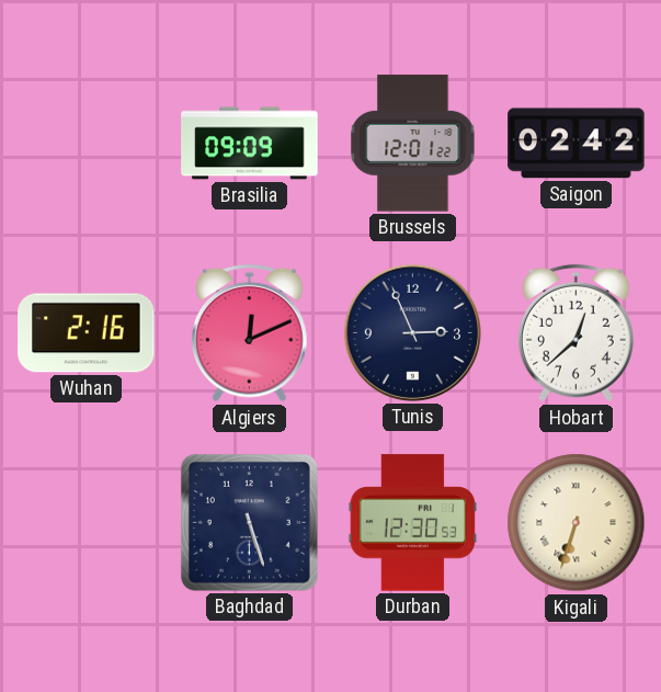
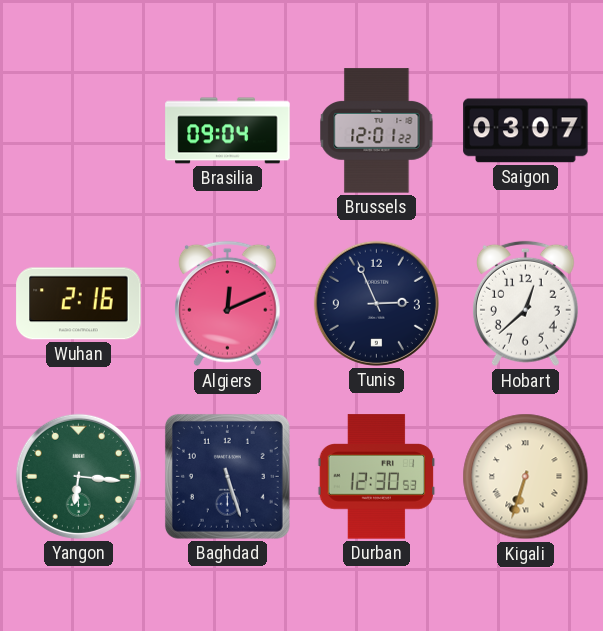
Brasilia: 09:09 -> 09:04 (228, 131)
Saigon: 02:42 -> 03:07 (526, 131)
Yangon: none -> 6:16 (78, 476)
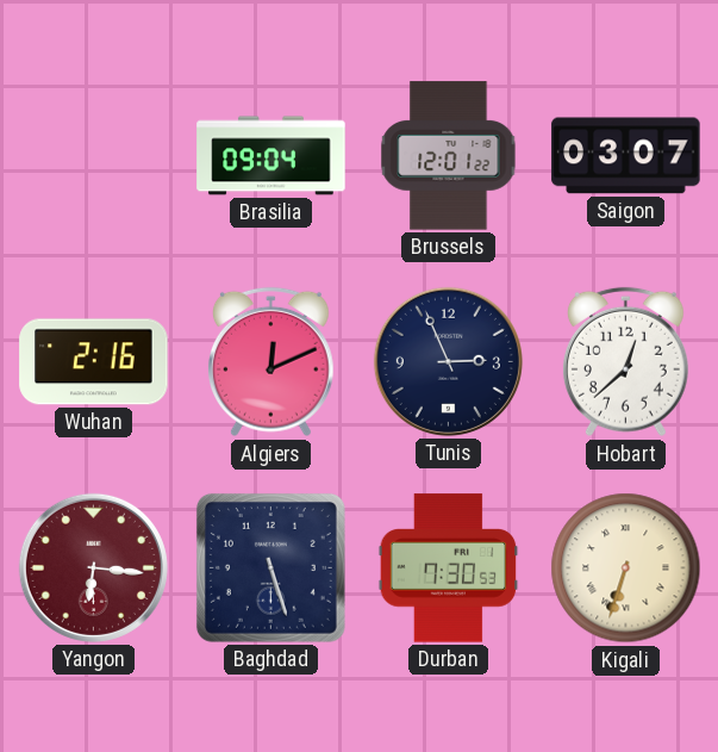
Yangon dial: green -> burgundy (93, 567)
Durban: 12:30 -> 7:30 (449, 568)
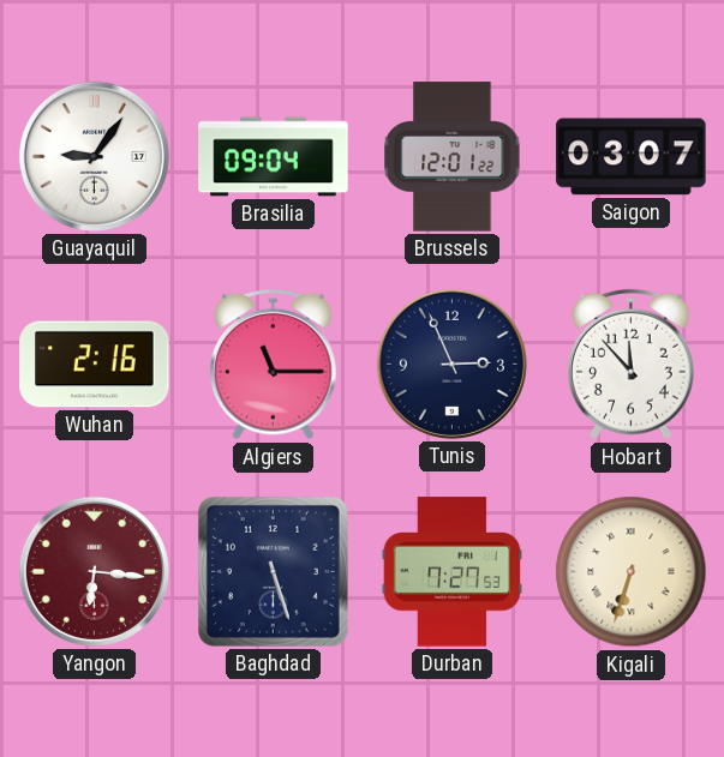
Guayaquil: none -> 9:06 (94, 156)
Algiers: 12:11 -> 11:15 (273, 365)
Hobart: 12:38 -> 11:53 (630, 365)
Durban: 7:30 -> 7:27 (453, 572)
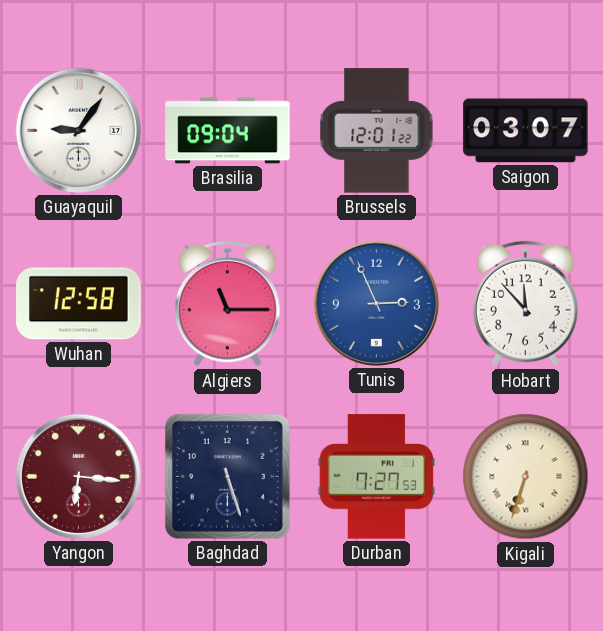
Wuhan: 2:16 -> 12:58 (79, 304)
Tunis dial: navy -> blue (376, 303)
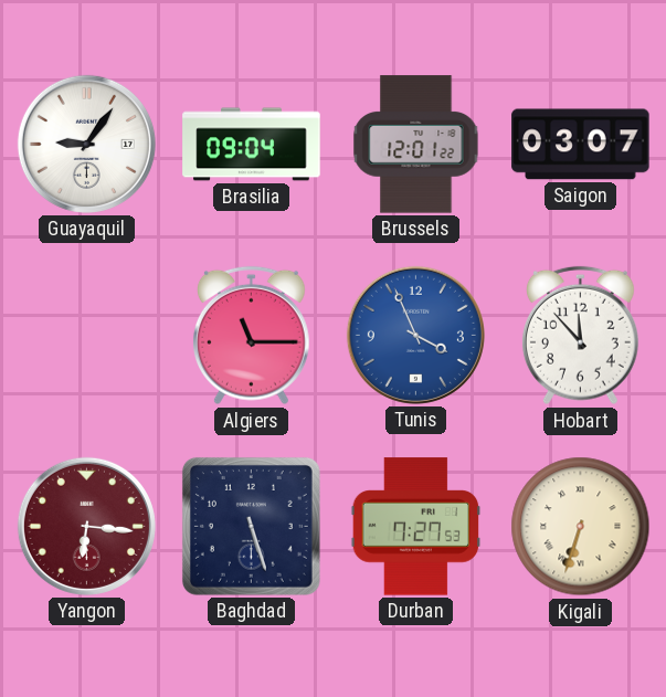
Wuhan: 12:58 -> none (79, 304)
Tunis: 2:56 -> 3:56 (415, 335)
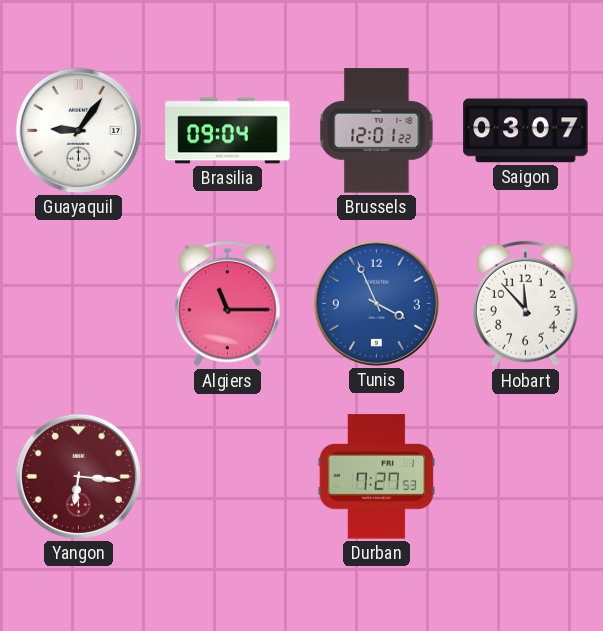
Baghdad: 5:27 -> none (251, 526)
Kigali: 6:33 -> none (581, 527)
